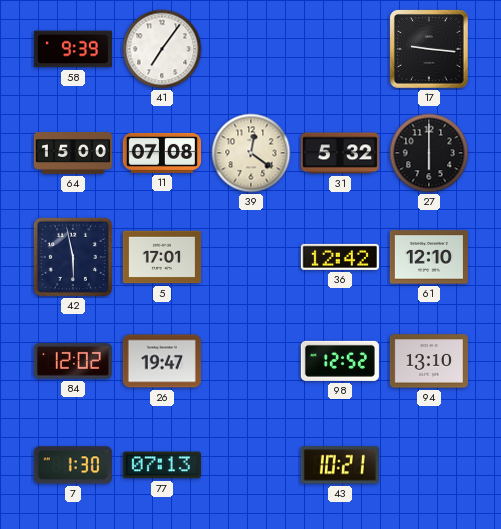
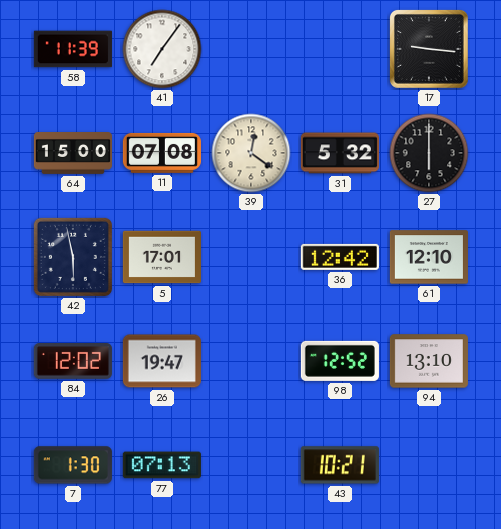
58: 9:39 -> 11:39 (73, 49)
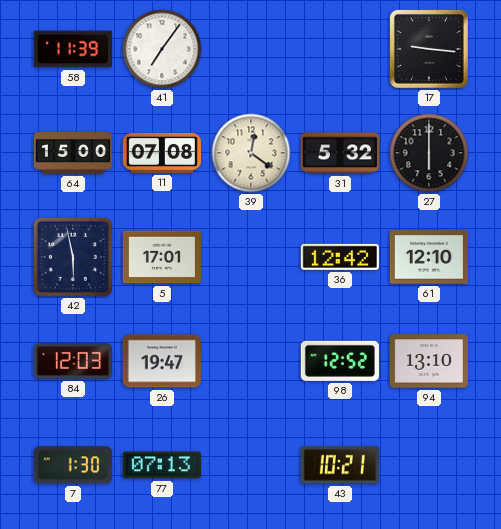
84: 12:02 -> 12:03 (73, 362)
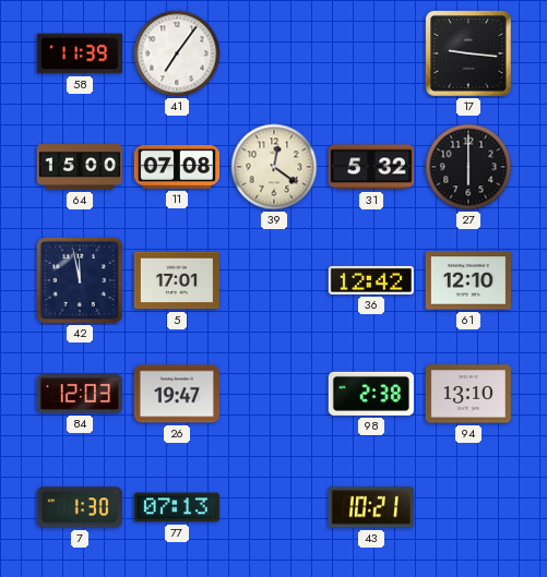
42: 5:58 -> 11:58 (80, 280)
98: 12:52 -> 2:38 (371, 394)
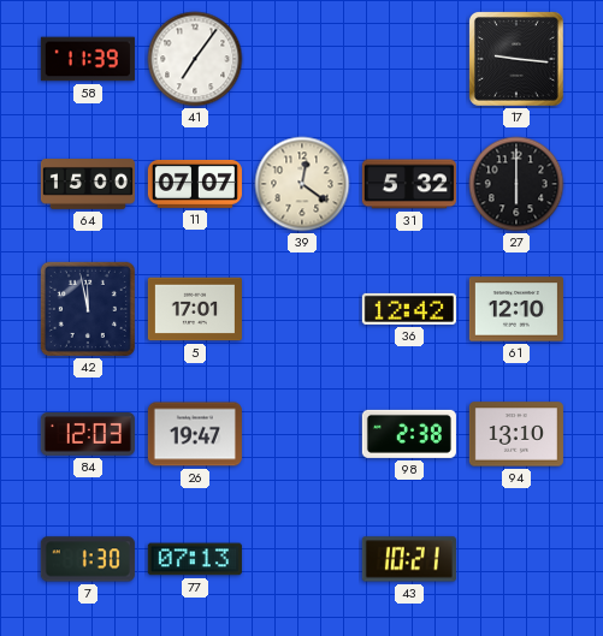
11: 07:08 -> 07:07 (195, 184)
